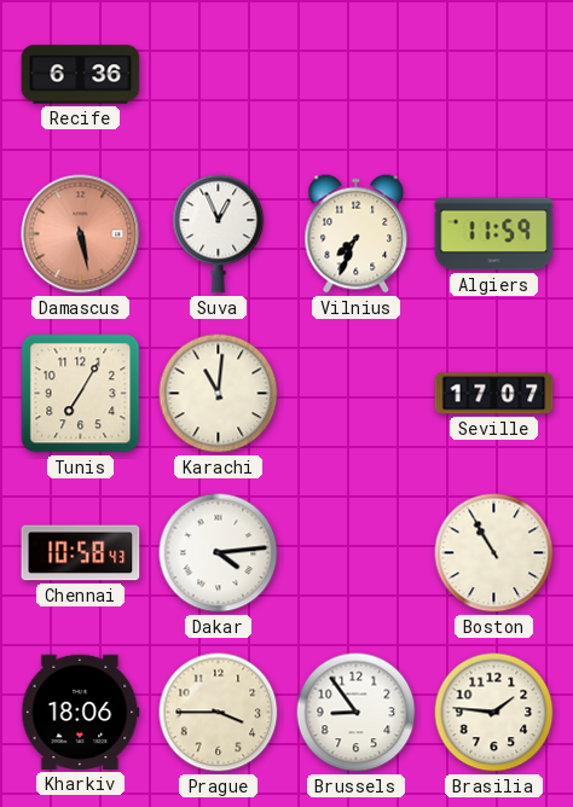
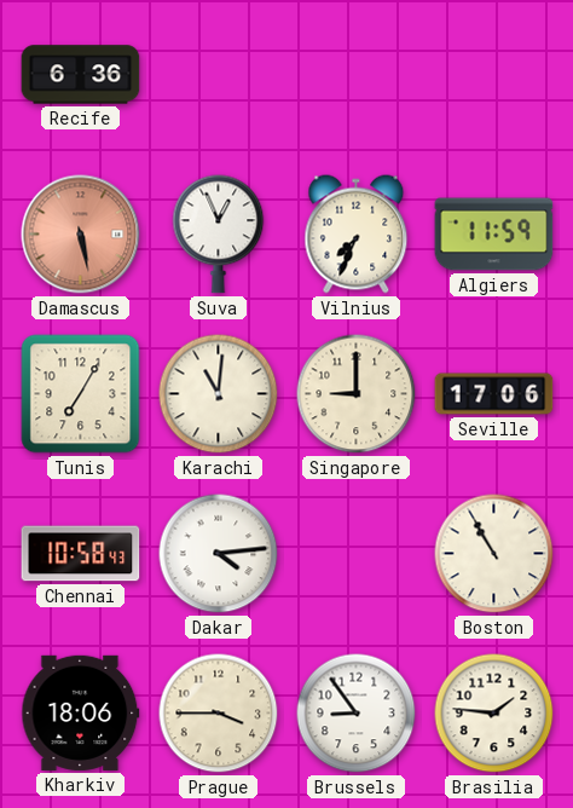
Singapore: none -> 9:00 (357, 394)
Seville: 17:07 -> 17:06 (494, 394)
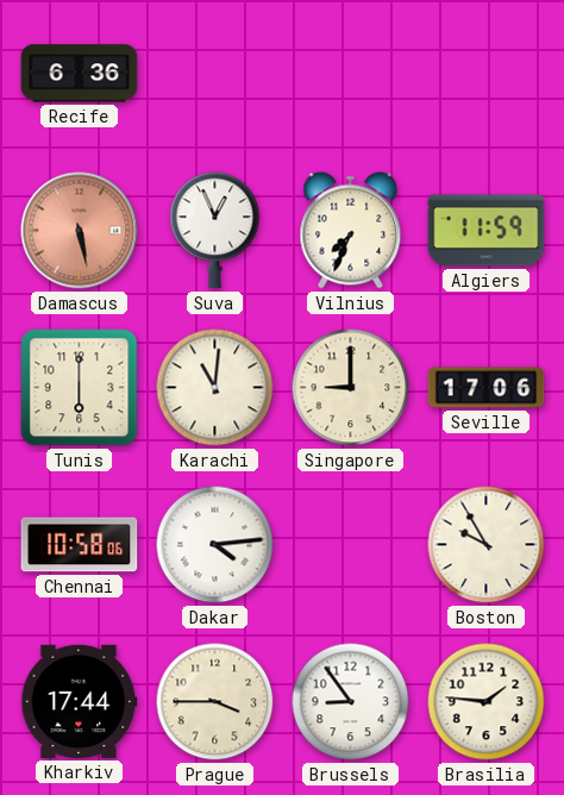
Tunis: 7:05 -> 6:00 (80, 388)
Chennai: 10:58:43 -> 10:58:06 (80, 545)
Boston: 10:55 -> 9:55 (487, 545)
Kharkiv: 18:06 -> 17:44 (80, 701)
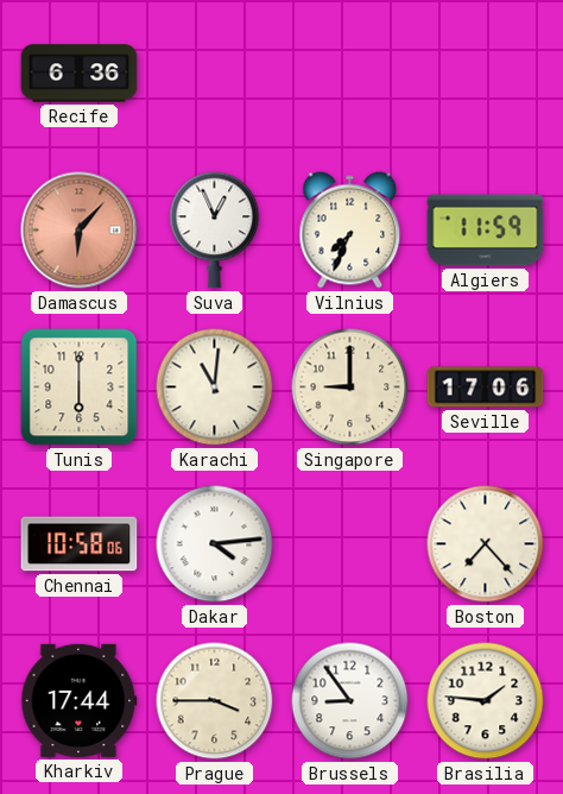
Damascus: 5:28 -> 6:07 (80, 231)
Boston: 9:55 -> 7:23 (486, 544)
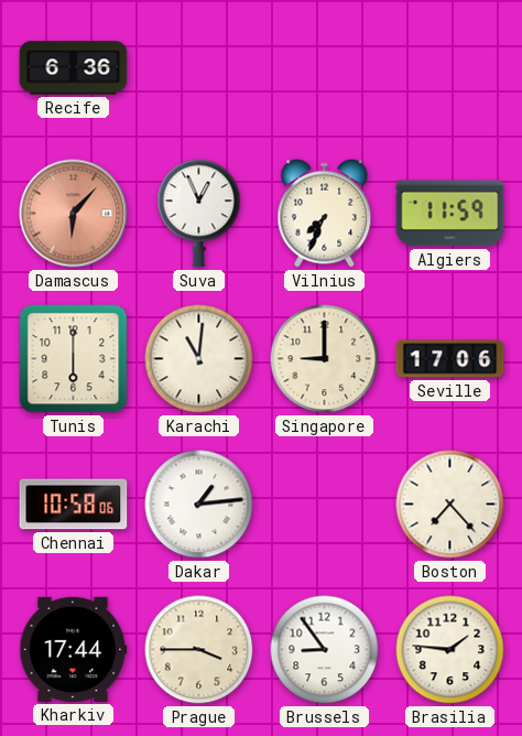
Dakar: 4:14 -> 1:14 (199, 505)
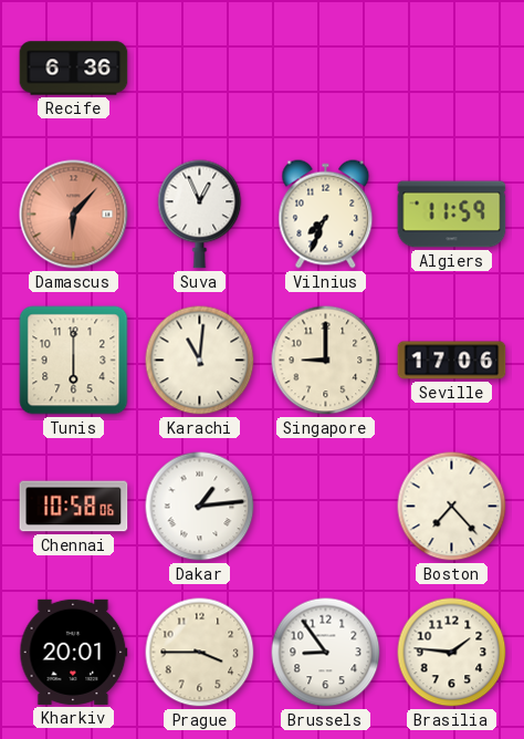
Kharkiv: 17:44 -> 20:01 (74, 652)
